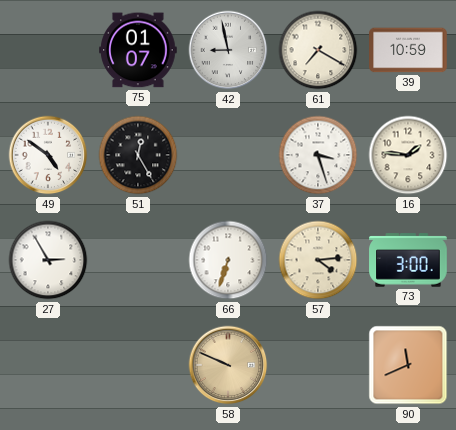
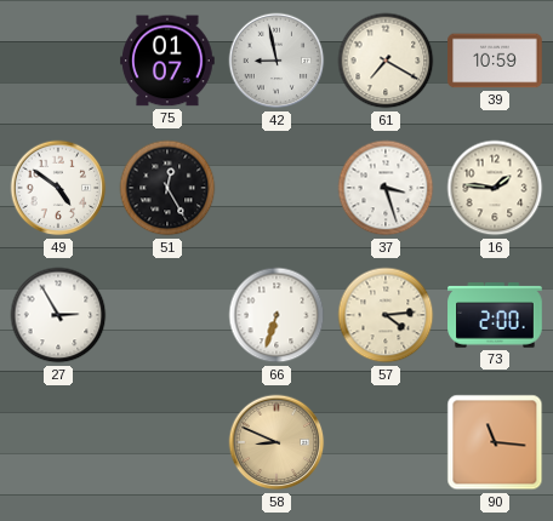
73: 3:00 -> 2:00 (495, 315)
58: 9:49 -> 8:49 (276, 442)
90: 11:41 -> 11:16 (495, 442)
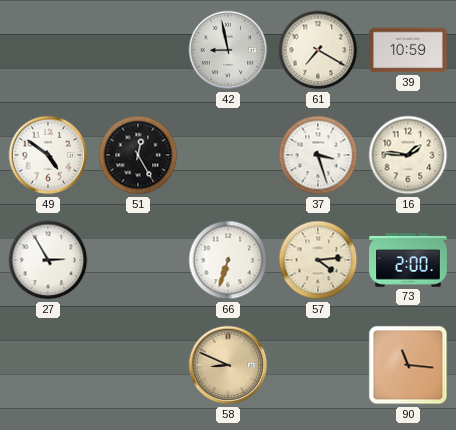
75: 01:07 -> none (167, 61)
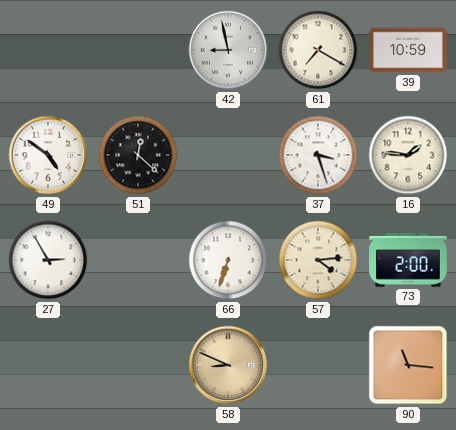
51: 12:25 -> 12:22 (138, 155)
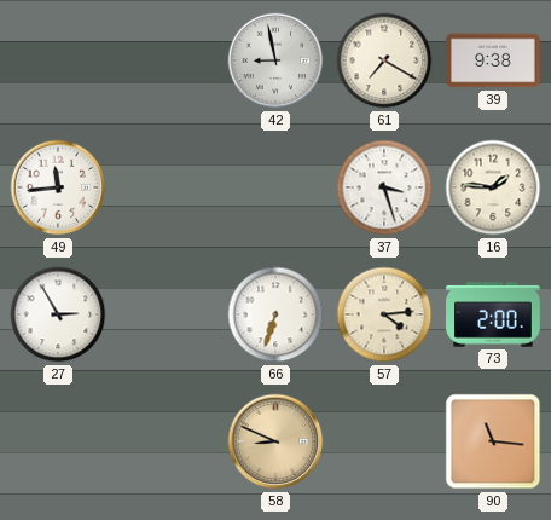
39: 10:59 -> 9:38 (493, 60)
49: 4:51 -> 11:44 (58, 187)
51: 12:22 -> none (138, 155)
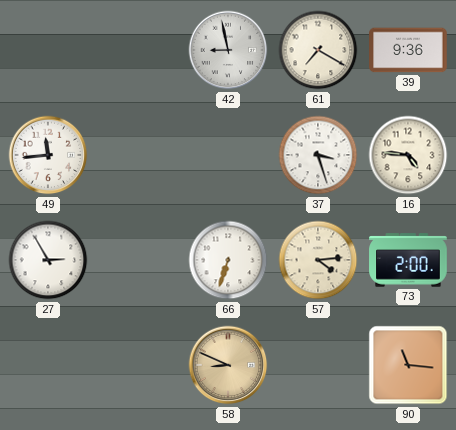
39: 9:38 -> 9:36 (408, 50)
16: 1:46 -> 4:46 (408, 155)
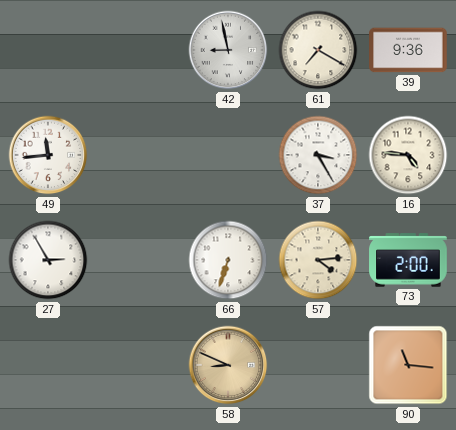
37: 3:27 -> 3:25 (318, 155)
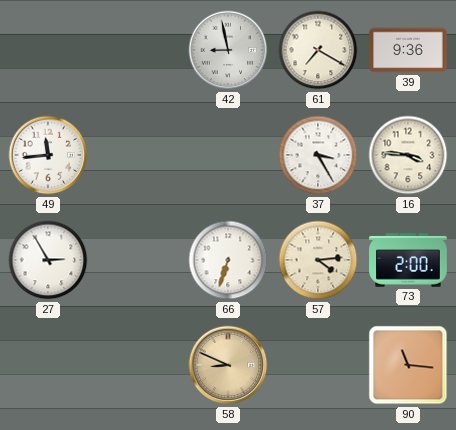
16: 4:46 -> 3:46 (408, 155)
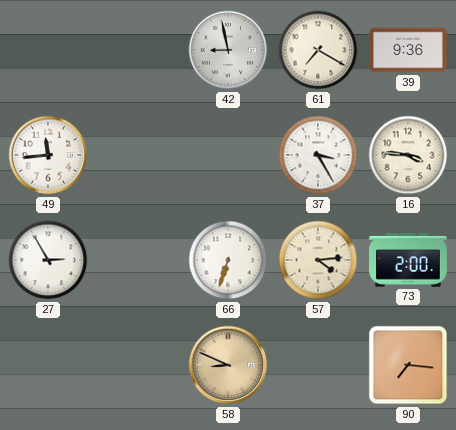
90: 11:16 -> 7:16 (408, 365)
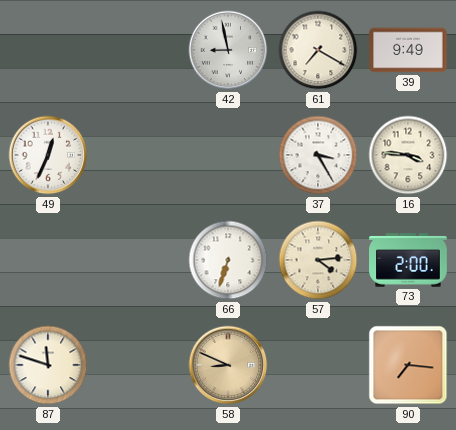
39: 9:36 -> 9:49 (408, 50)
49: 11:44 -> 12:34 (48, 155)
27: 2:55 -> none (48, 260)
87: none -> 11:48 (48, 365)
